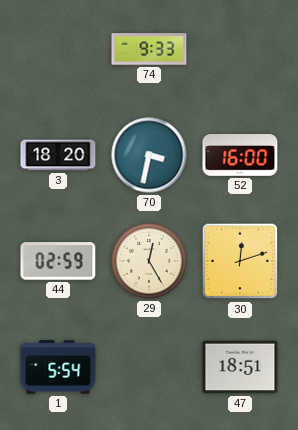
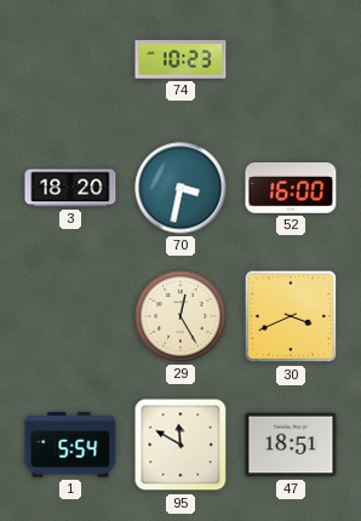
74: 9:33 -> 10:23 (180, 59)
44: 02:59 -> none (58, 261)
30: 12:12 -> 3:41 (291, 316)
95: none -> 11:50 (180, 445)
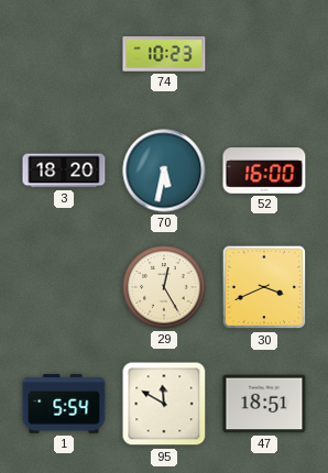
70: 3:32 -> 5:32 (164, 170)
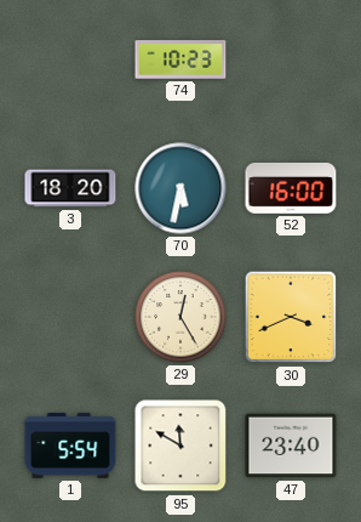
47: 18:51 -> 23:40 (291, 446)
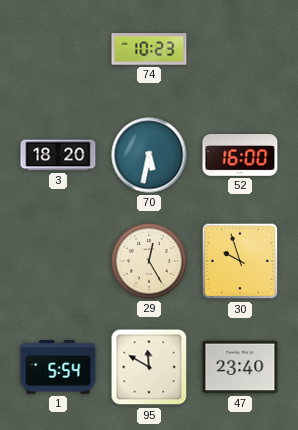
30: 3:41 -> 9:57 (240, 261)
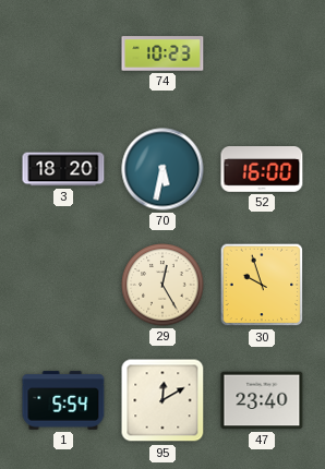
95: 11:50 -> 12:10 (162, 400)
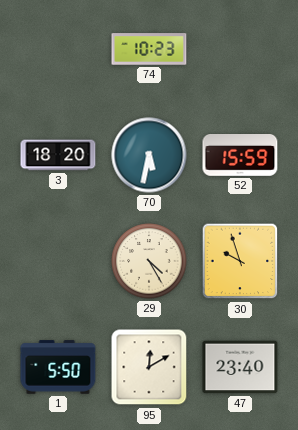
52: 16:00 -> 15:59 (240, 156)
29: 12:25 -> 4:25 (149, 261)
1: 5:54 -> 5:50 (58, 367)
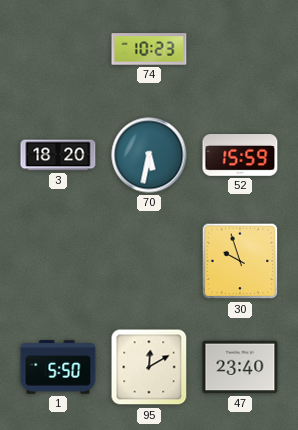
29: 4:25 -> none (149, 261)
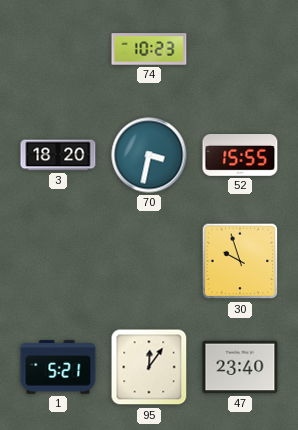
70: 5:32 -> 3:32 (149, 155)
52: 15:59 -> 15:55 (240, 156)
1: 5:50 -> 5:21 (58, 367)
95: 12:10 -> 12:06 (149, 367)
